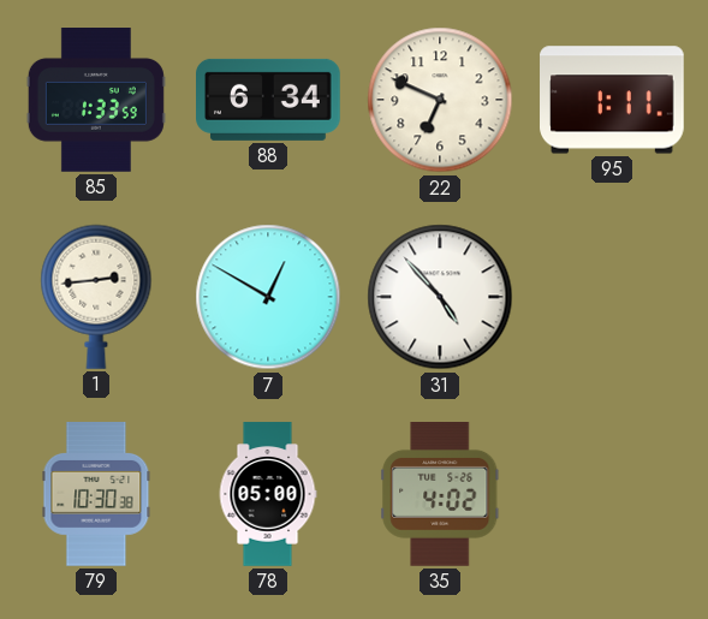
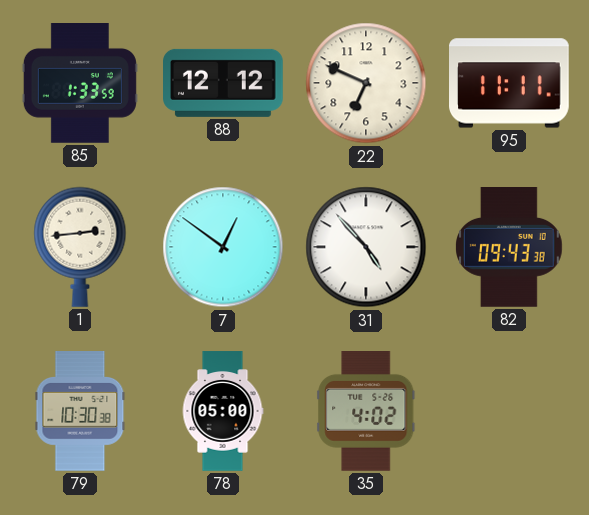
88: 6:34 -> 12:12 (224, 83)
95: 1:11 -> 11:11 (510, 83)
7: 12:50 -> 12:51 (223, 247)
82: none -> 09:43 (510, 248)
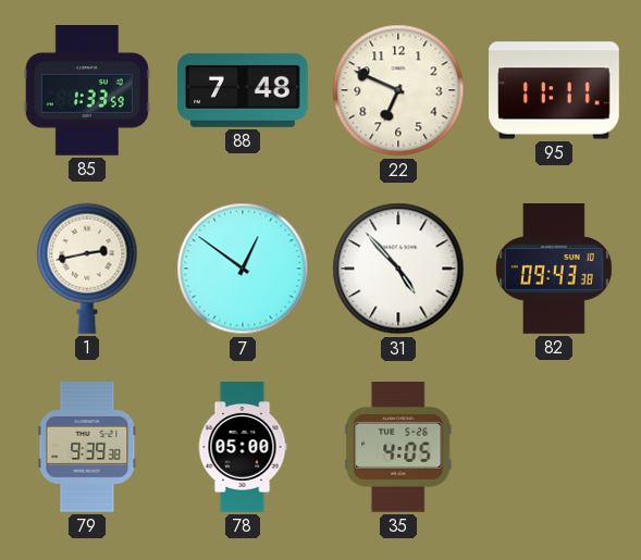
88: 12:12 -> 7:48 (244, 90)
1: 2:44 -> 2:43 (87, 269)
79: 10:30 -> 9:39 (87, 448)
35: 4:02 -> 4:05 (398, 448)
